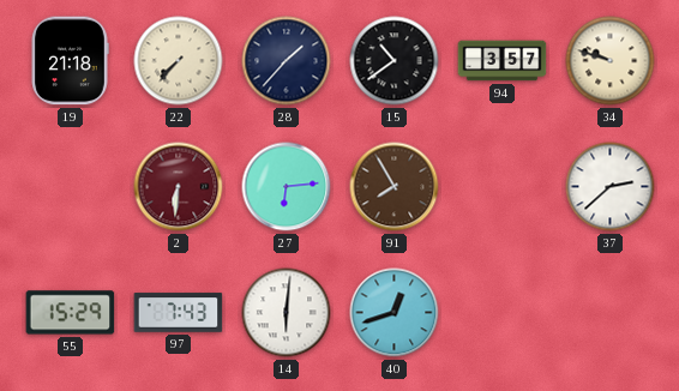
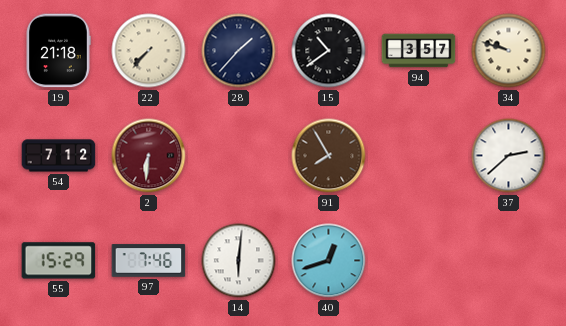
54: none -> 7:12 (59, 156)
27: 6:14 -> none (287, 187)
97: 7:43 -> 7:46 (149, 261)
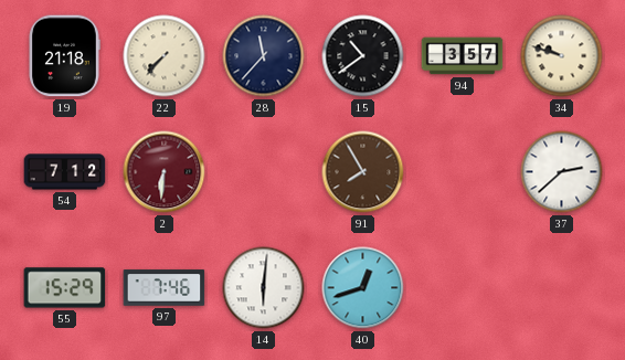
28: 1:37 -> 11:37 (264, 56)
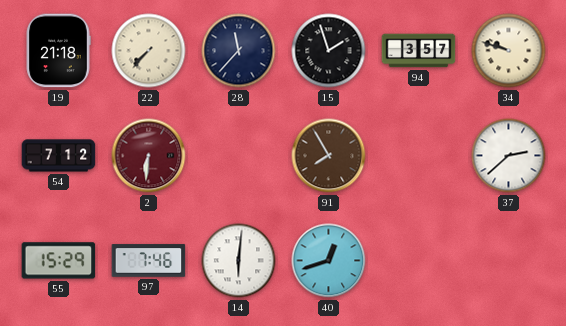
15: 10:39 -> 1:57 (329, 51)
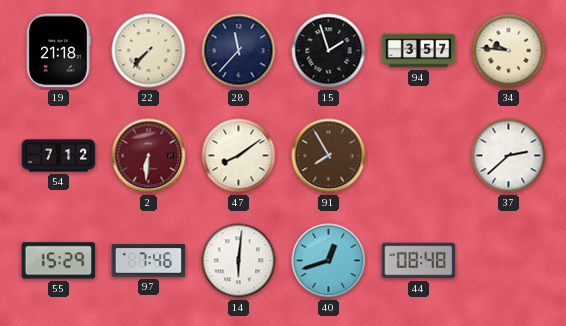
34: 9:48 -> 9:46 (509, 51)
47: none -> 8:09 (239, 156)
44: none -> 08:48 (419, 261)
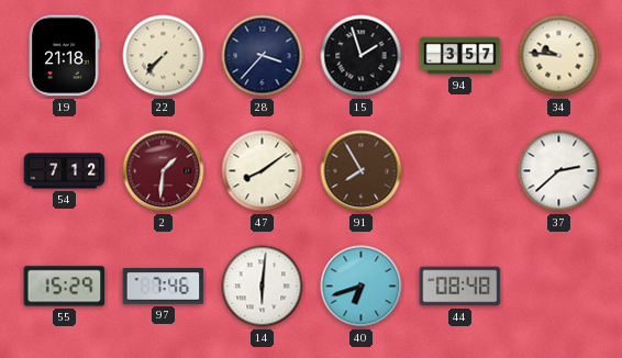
28: 11:37 -> 3:37 (263, 56)
2: 6:31 -> 1:31 (164, 171)
40: 12:42 -> 6:42 (362, 287)
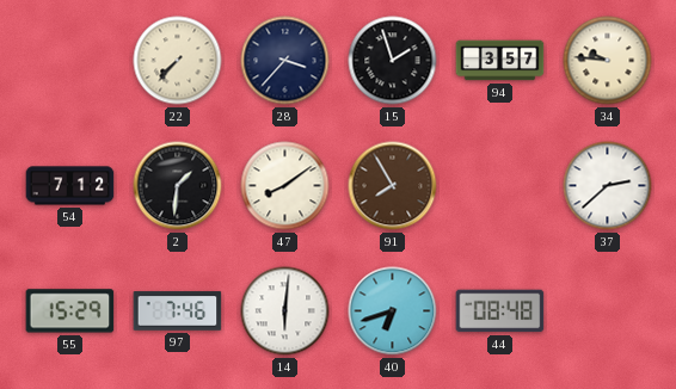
19: 21:18 -> none (64, 56)
2 dial: burgundy -> black (178, 186)
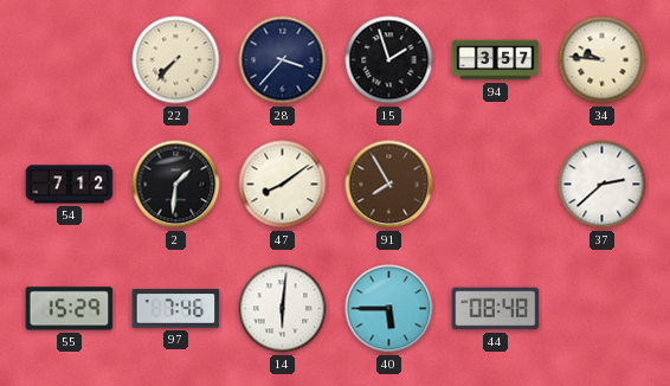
40: 6:42 -> 5:45 (389, 309)
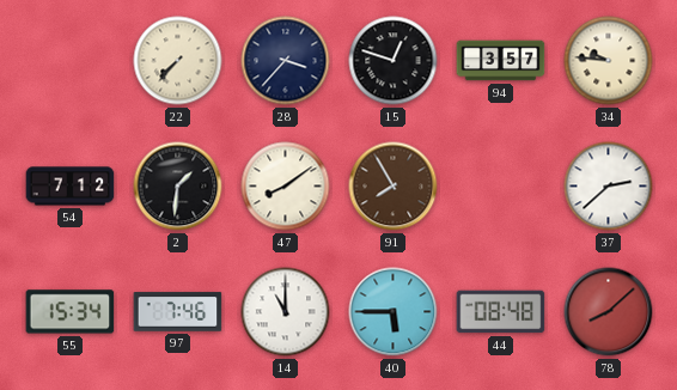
15: 1:57 -> 12:48 (394, 61)
55: 15:29 -> 15:34 (71, 312)
14: 6:01 -> 11:00 (286, 312)
78: none -> 8:08 (609, 312)
